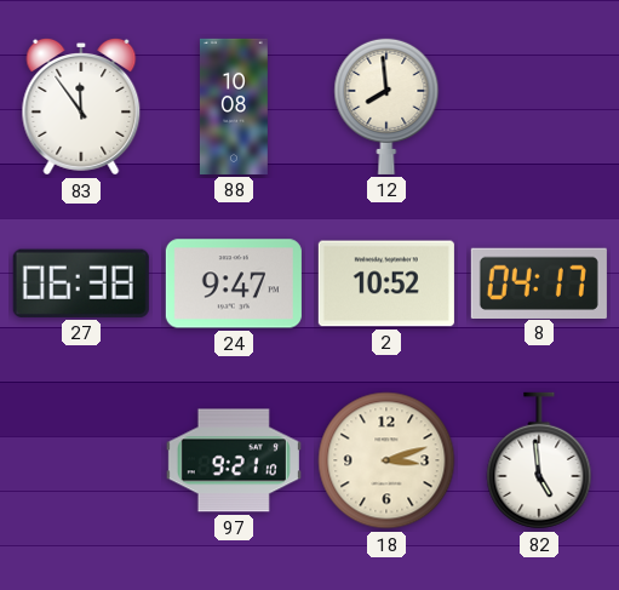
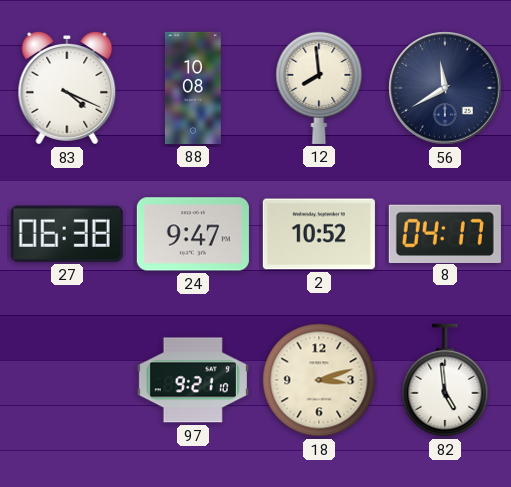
83: 11:54 -> 4:19 (67, 88)
56: none -> 11:40 (445, 88)
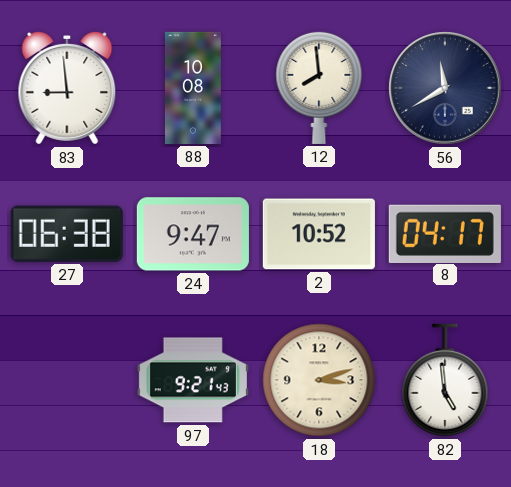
83: 4:19 -> 8:59 (67, 88)
97: 9:21:10 -> 9:21:43 (193, 380)
